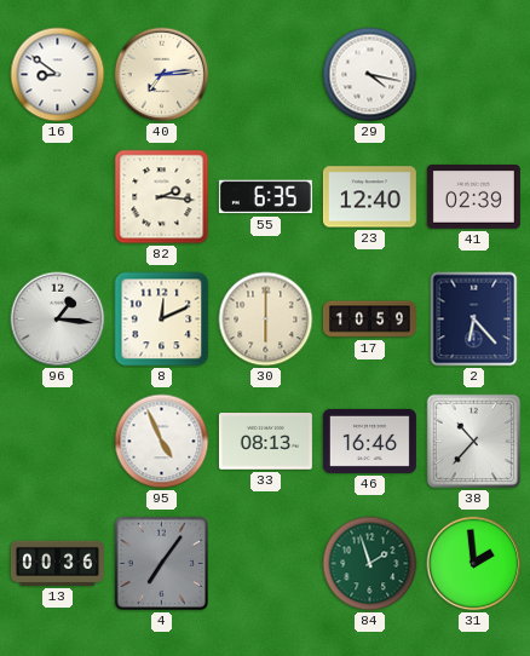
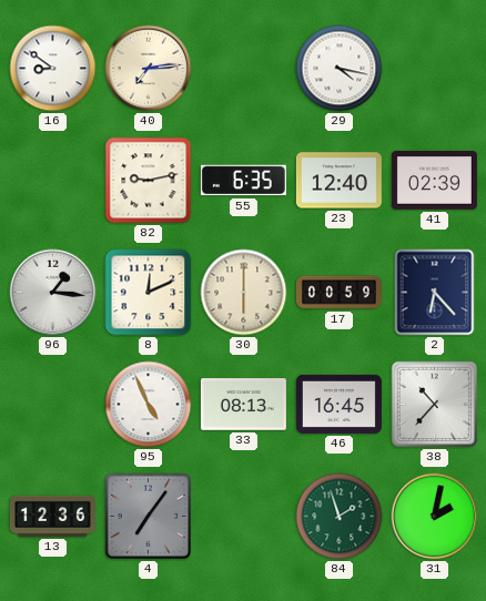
82: 2:16 -> 9:13 (149, 181)
17: 10:59 -> 00:59 (338, 293)
46: 16:46 -> 16:45 (338, 404)
13: 00:36 -> 12:36 (52, 516)
31: 1:59 -> 2:02 (435, 517)
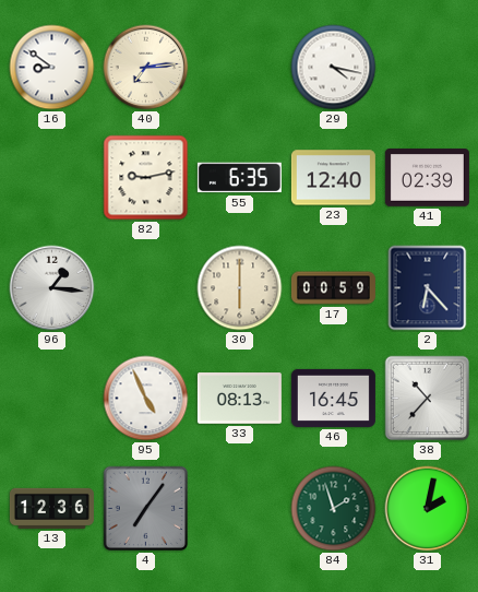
8: 12:11 -> none (149, 293)
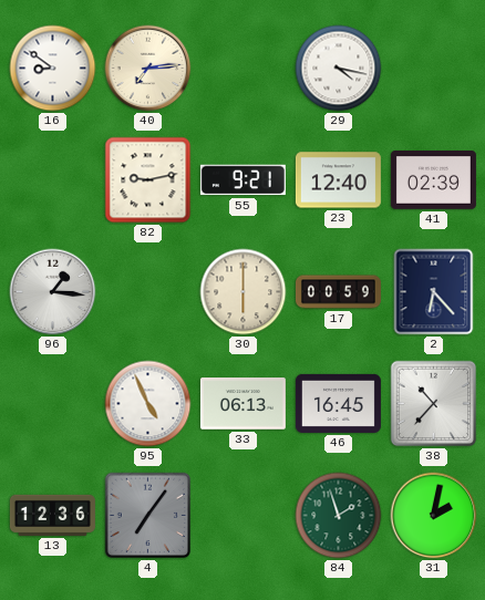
55: 6:35 -> 9:21 (242, 180)
33: 08:13 -> 06:13 (242, 404)
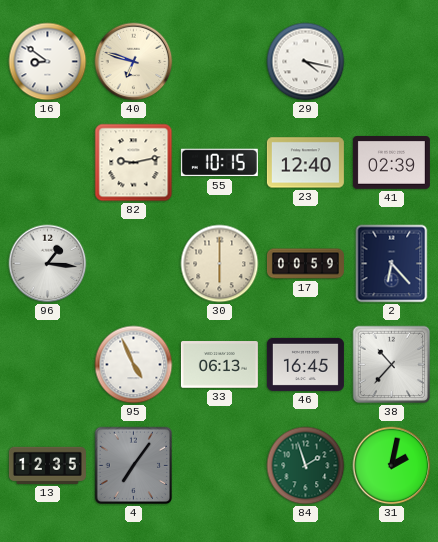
40: 7:14 -> 6:48 (134, 62)
55: 9:21 -> 10:15 (219, 163)
13: 12:36 -> 12:35 (47, 465)
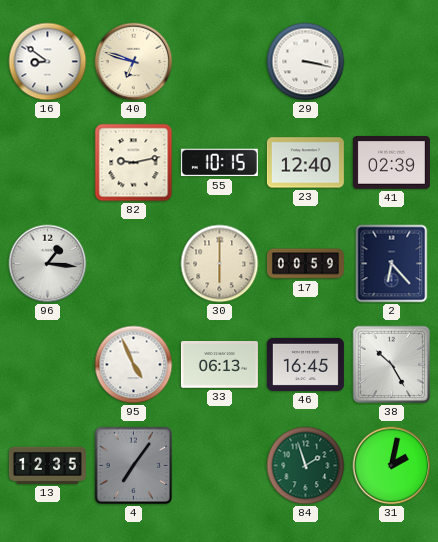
29: 4:17 -> 3:17 (306, 62)
38: 10:37 -> 10:25 (392, 365)
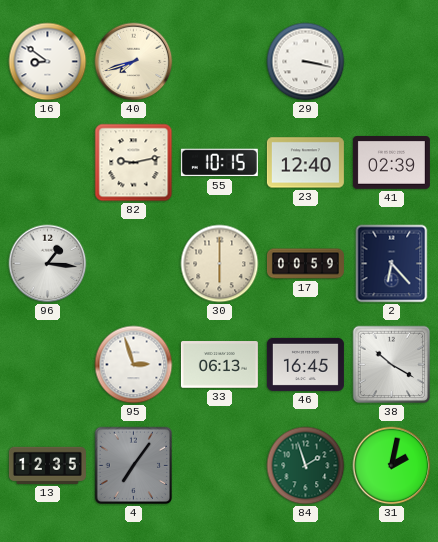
40: 6:48 -> 7:42 (134, 62)
95: 4:56 -> 2:57 (134, 365)
38: 10:25 -> 10:20 (392, 365)
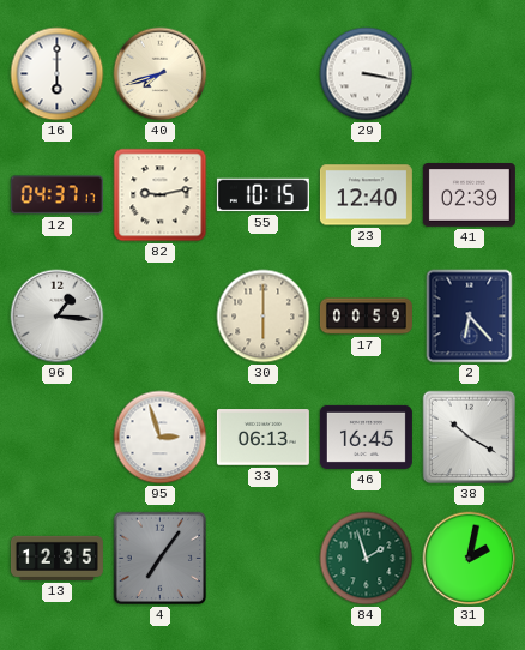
16: 8:51 -> 6:00 (58, 74)
12: none -> 04:37 (56, 195)
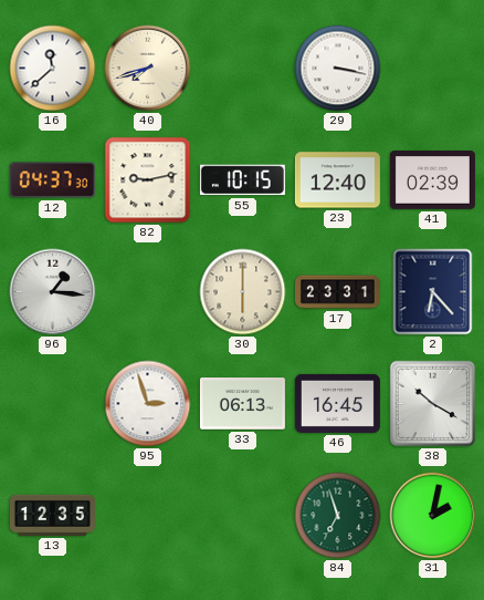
16: 6:00 -> 11:38 (53, 69)
12: 04:37:17 -> 04:37:30 (52, 180)
17: 00:59 -> 23:31 (337, 292)
4: 7:06 -> none (161, 559)
84: 1:57 -> 6:57 (338, 516)
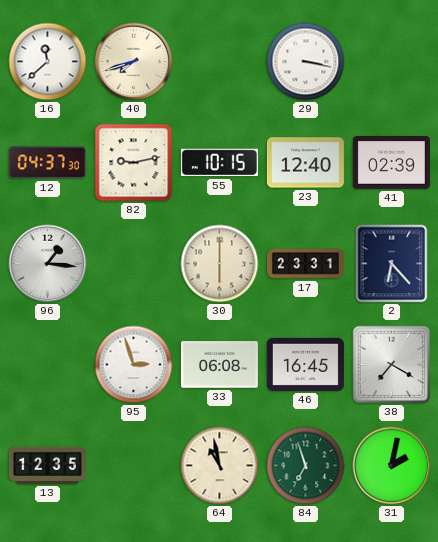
33: 06:13 -> 06:08 (219, 365)
38: 10:20 -> 7:20 (392, 365)
64: none -> 10:58 (220, 466)
